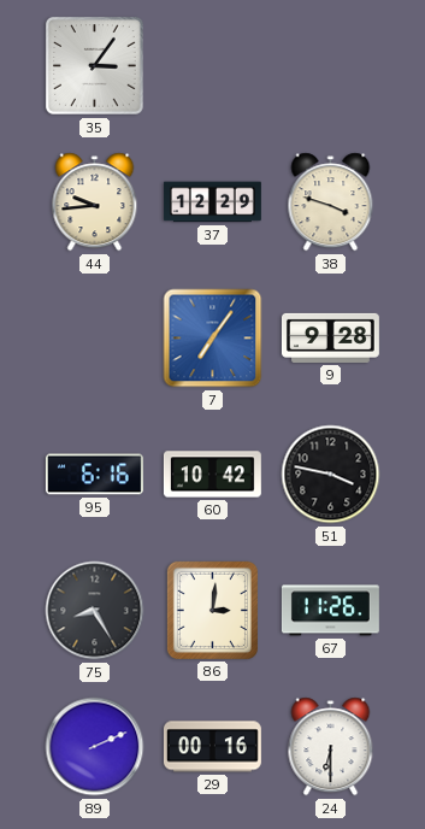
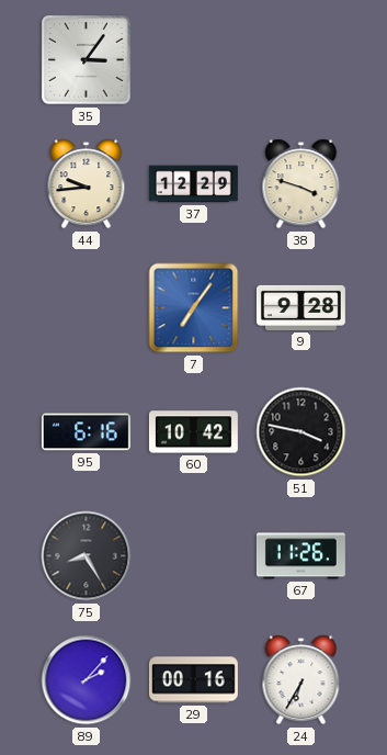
86: 3:01 -> none (212, 610)
89: 2:11 -> 2:07 (87, 680)
24: 6:30 -> 6:35 (301, 680)
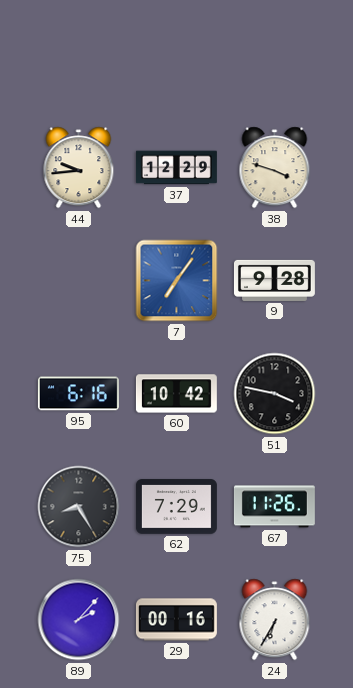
35: 3:06 -> none (86, 59)
62: none -> 7:29 (176, 507)
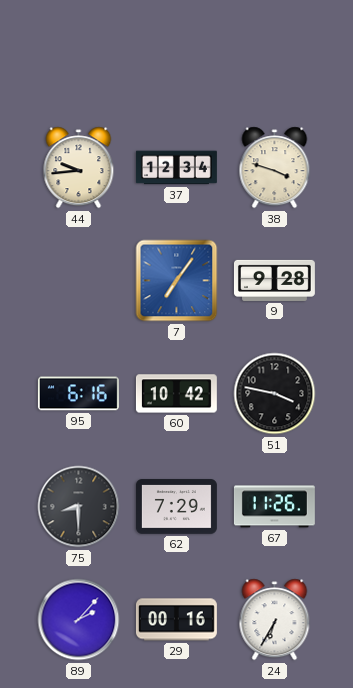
37: 12:29 -> 12:34 (176, 168)
75: 8:25 -> 8:30 (79, 507)
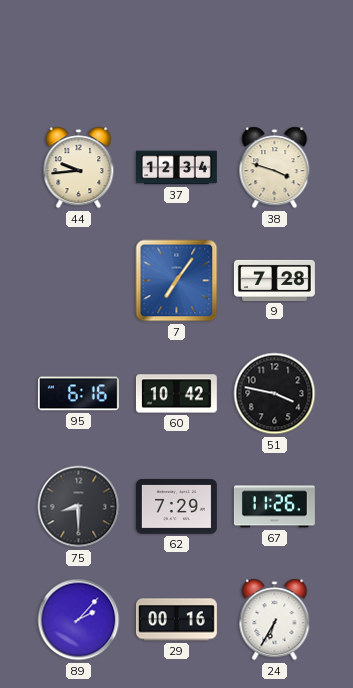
9: 9:28 -> 7:28 (274, 280)
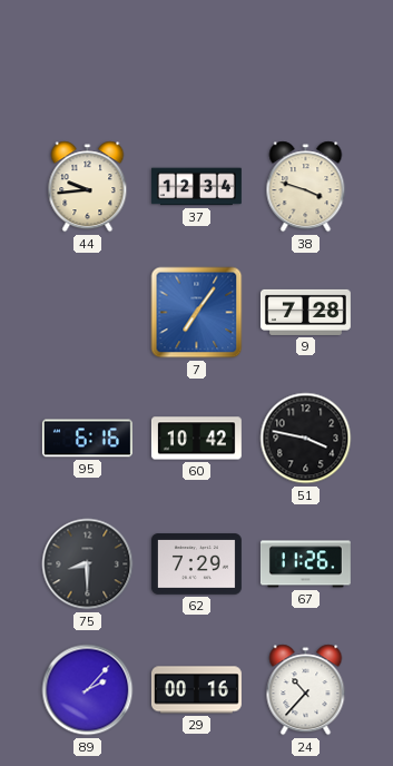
24: 6:35 -> 10:37 (306, 690)
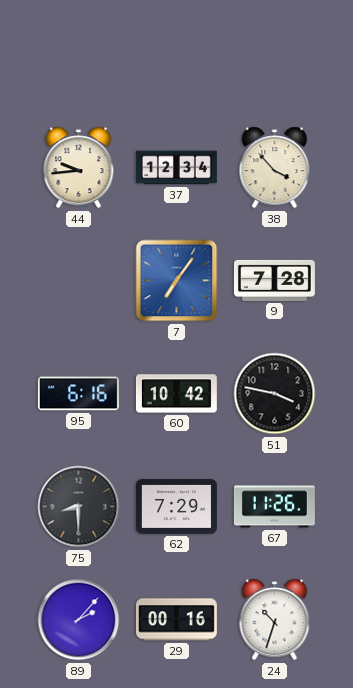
38: 3:48 -> 3:53 (275, 168)
24: 10:37 -> 10:33 (275, 620)
